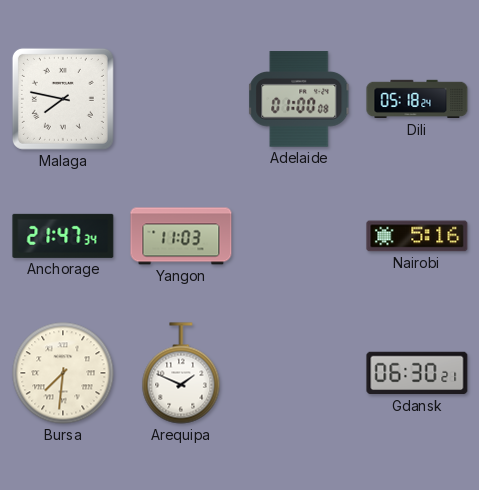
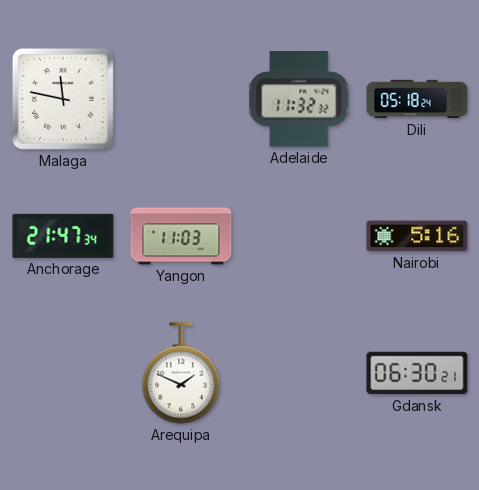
Malaga: 7:47 -> 11:47 (63, 99)
Adelaide: 01:00 -> 11:32 (300, 99)
Bursa: 7:31 -> none (63, 373)
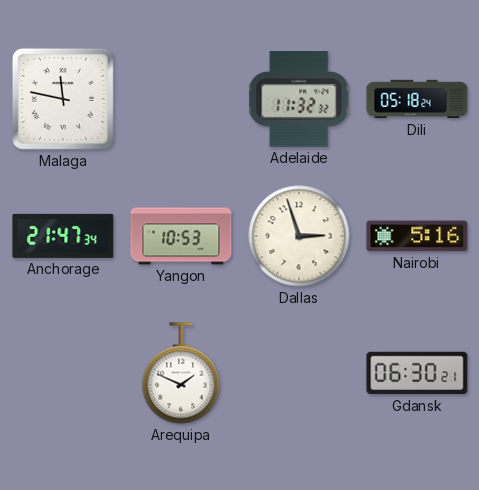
Yangon: 11:03 -> 10:53 (181, 236)
Dallas: none -> 2:57 (299, 236)
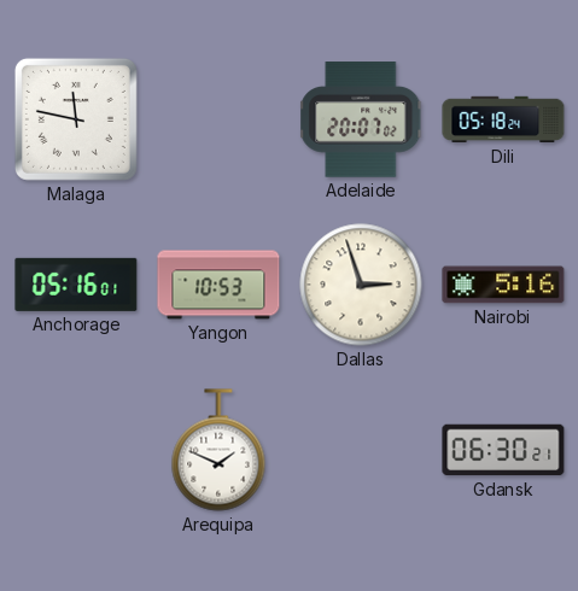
Adelaide: 11:32 -> 20:07 (362, 119)
Anchorage: 21:47 -> 05:16 (76, 285)
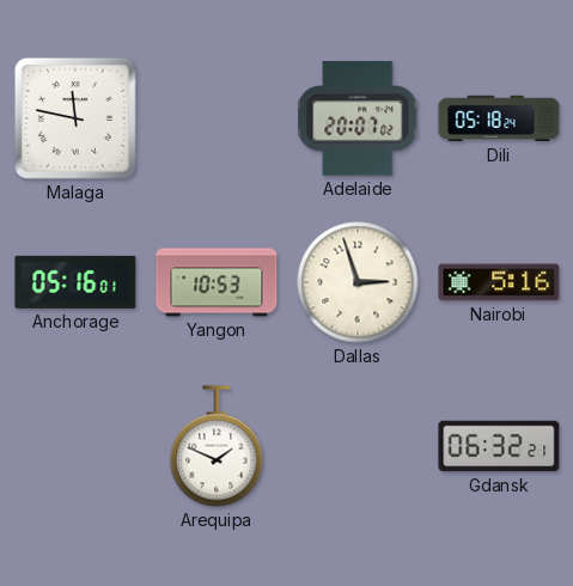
Gdansk: 06:30 -> 06:32 (499, 446)
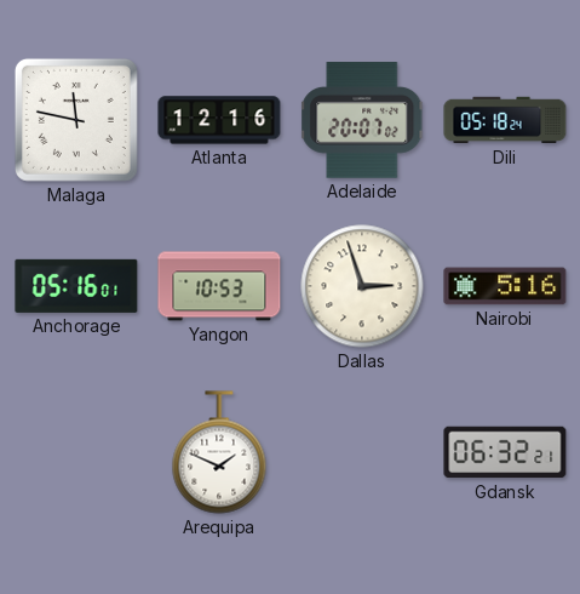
Atlanta: none -> 12:16 (219, 120)
